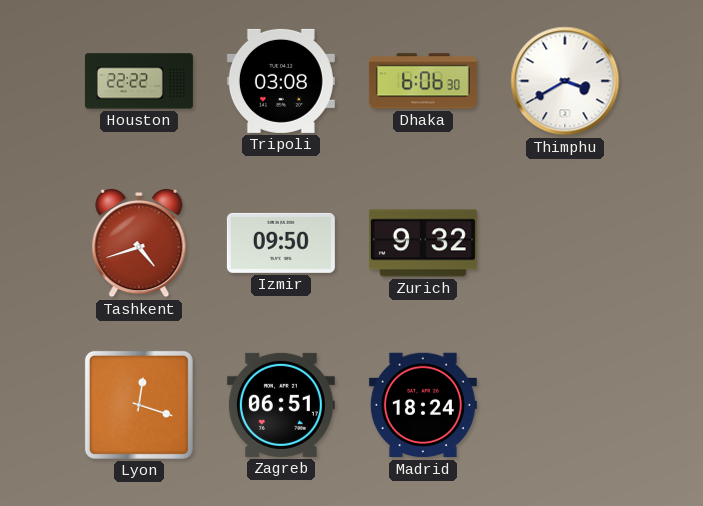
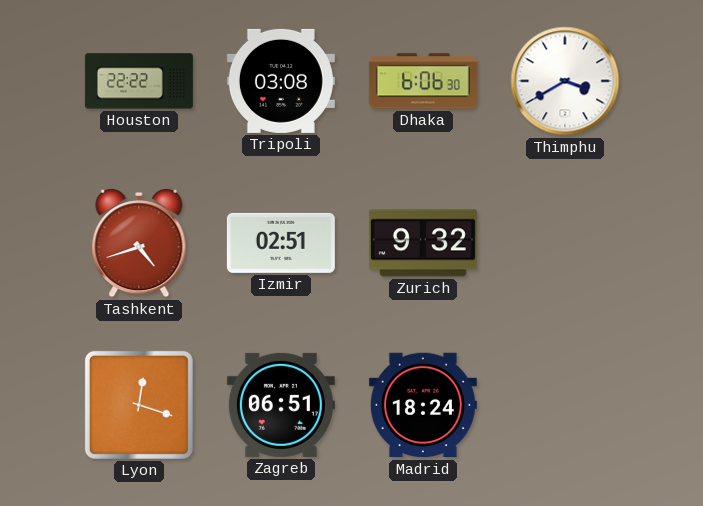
Izmir: 09:50 -> 02:51 (281, 243)
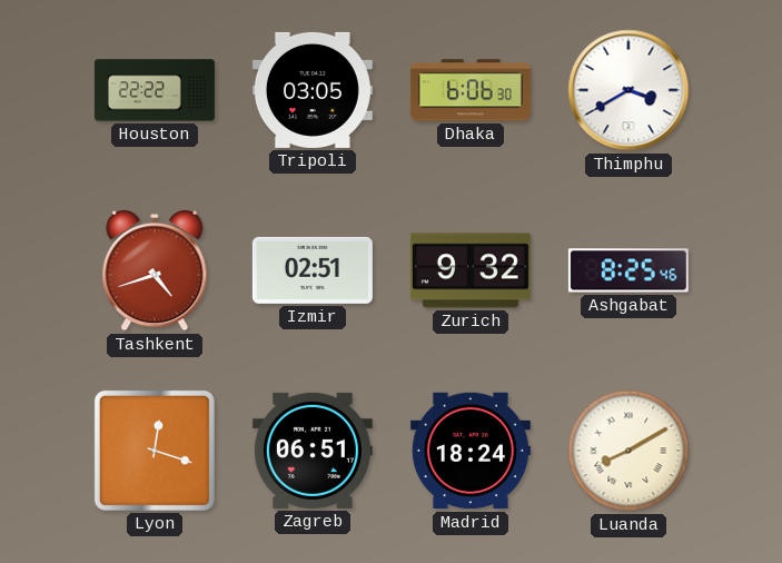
Tripoli: 03:08 -> 03:05 (313, 90)
Ashgabat: none -> 8:25 (628, 270)
Luanda: none -> 8:10 (628, 451)
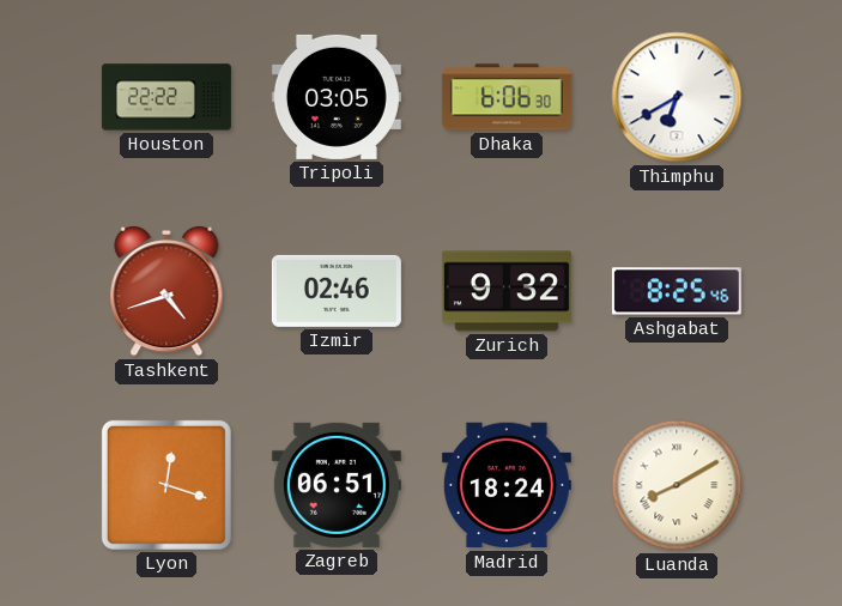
Thimphu: 3:40 -> 6:40 (677, 97)
Izmir: 02:51 -> 02:46 (337, 291)
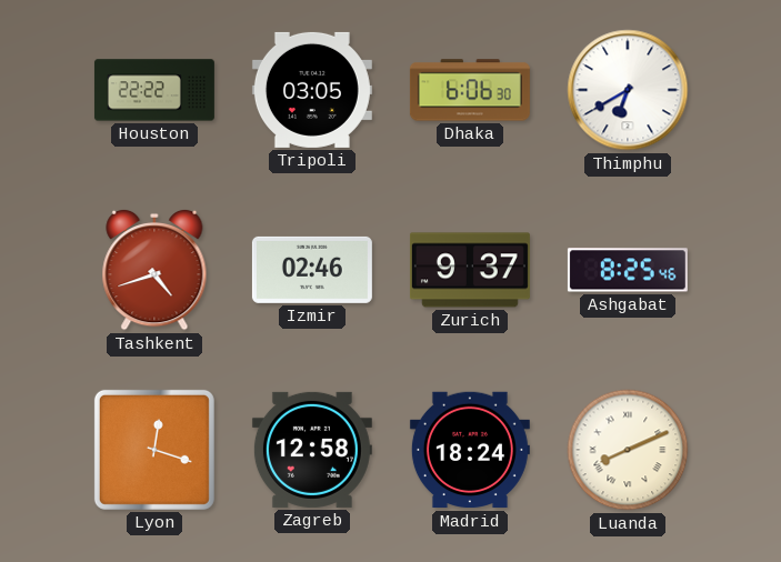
Zurich: 9:32 -> 9:37 (470, 270)
Zagreb: 06:51 -> 12:58 (312, 450)
Luanda: 8:10 -> 8:11 (628, 450)
